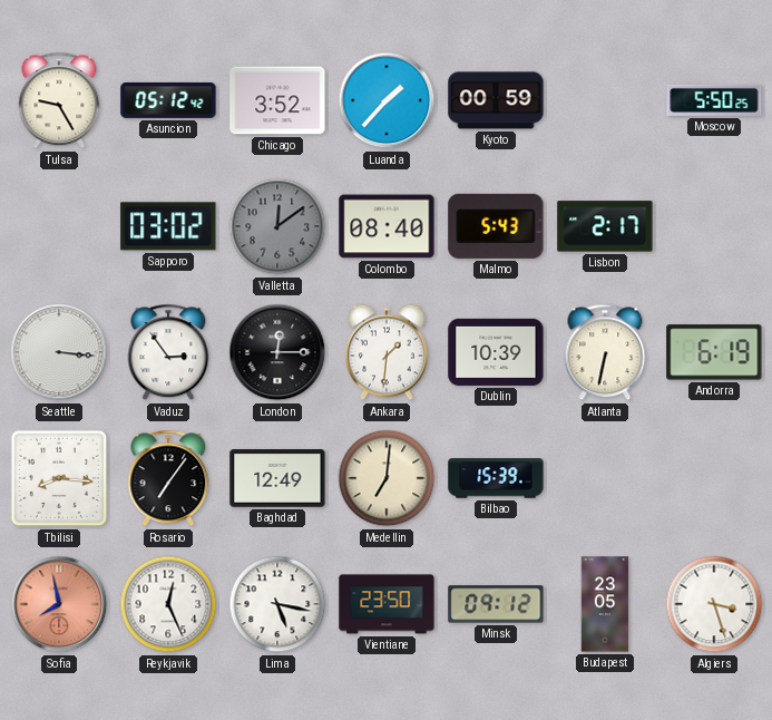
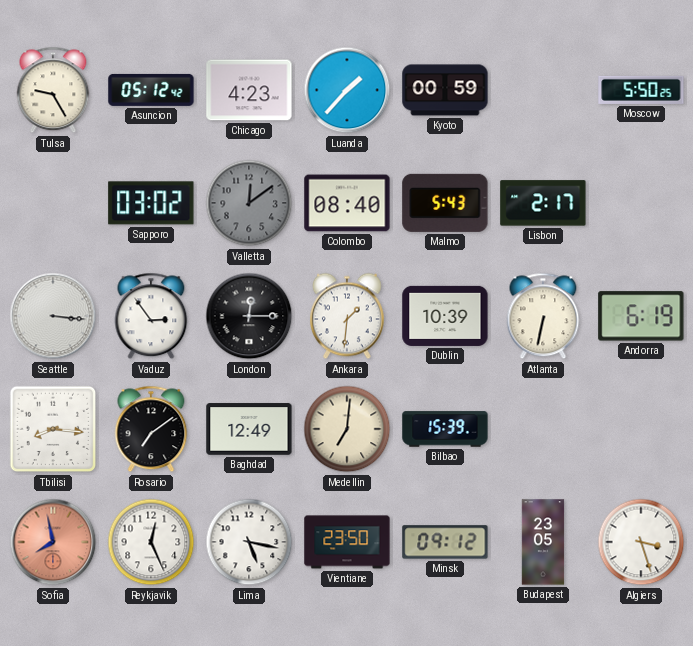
Chicago: 3:52 -> 4:23 (249, 90)
Rosario: 7:06 -> 7:09 (151, 429)
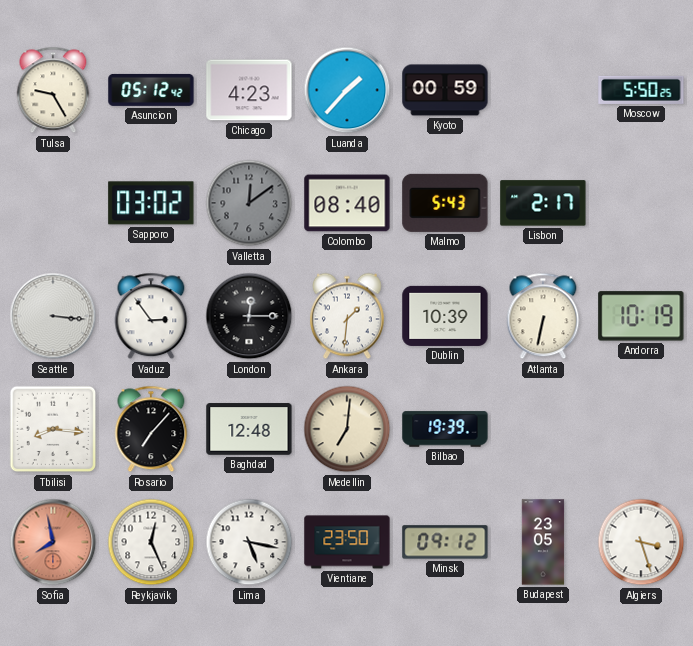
Andorra: 6:19 -> 10:19 (641, 316)
Rosario: 7:09 -> 7:07 (151, 429)
Baghdad: 12:49 -> 12:48 (249, 429)
Bilbao: 15:39 -> 19:39 (445, 429)
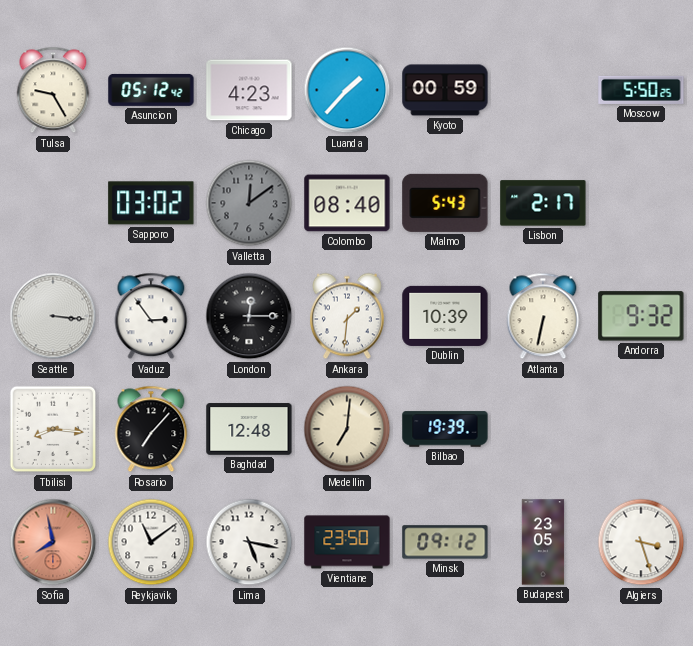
Andorra: 10:19 -> 9:32 (641, 316)
Reykjavik: 12:26 -> 11:09 (151, 542)
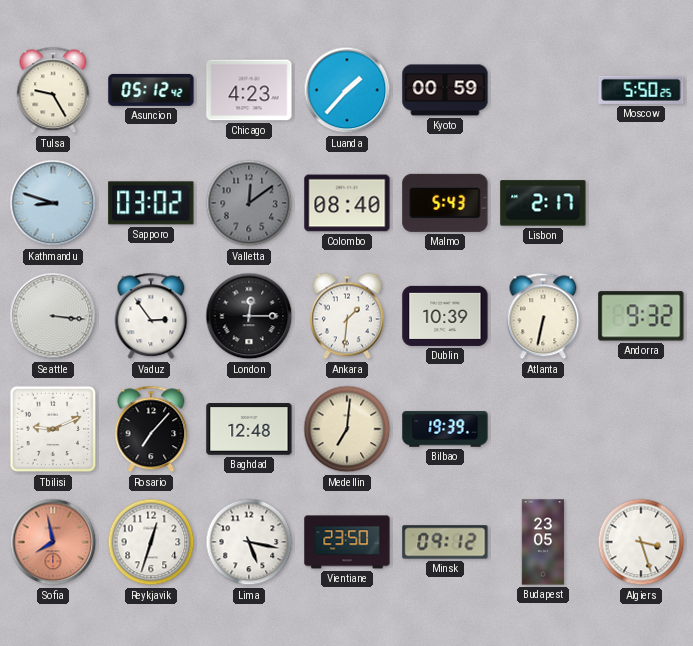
Kathmandu: none -> 8:48 (53, 203)
Tbilisi: 8:16 -> 9:11 (53, 429)
Reykjavik: 11:09 -> 12:33 (151, 542)
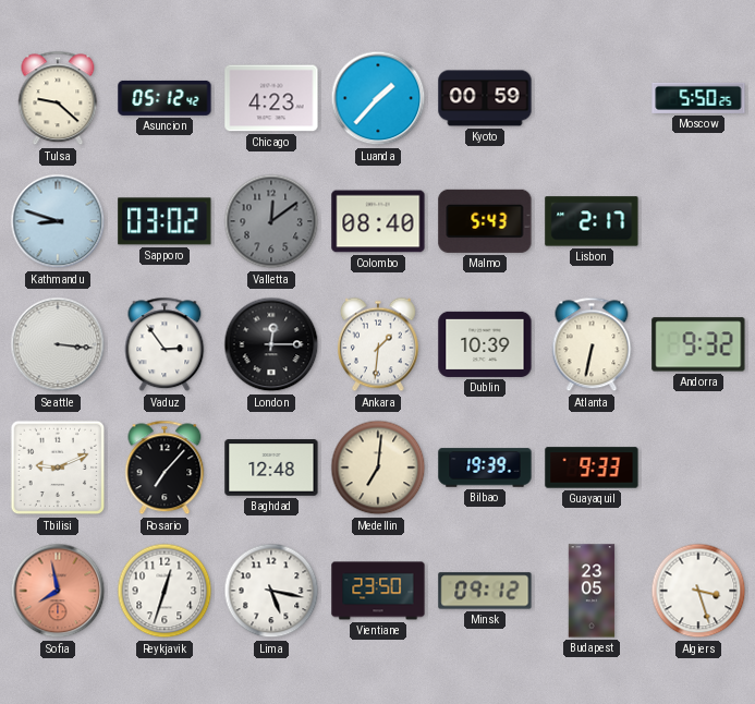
Tulsa: 9:25 -> 9:22 (58, 98)
Guayaquil: none -> 9:33 (592, 468)
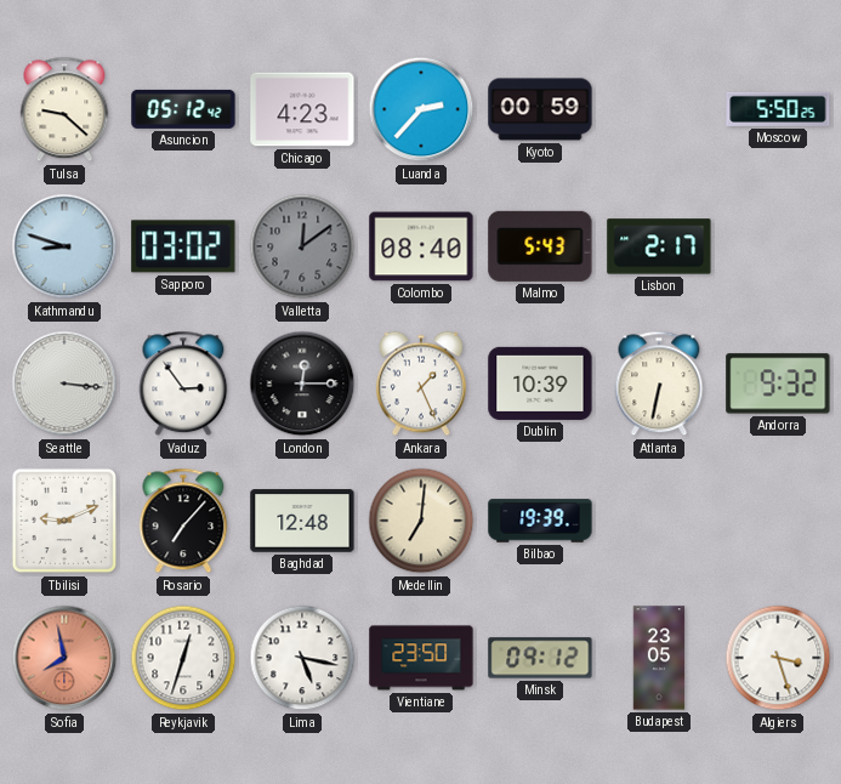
Luanda: 1:37 -> 2:37 (421, 109)
Ankara: 1:31 -> 1:26 (421, 384)
Guayaquil: 9:33 -> none (592, 468)
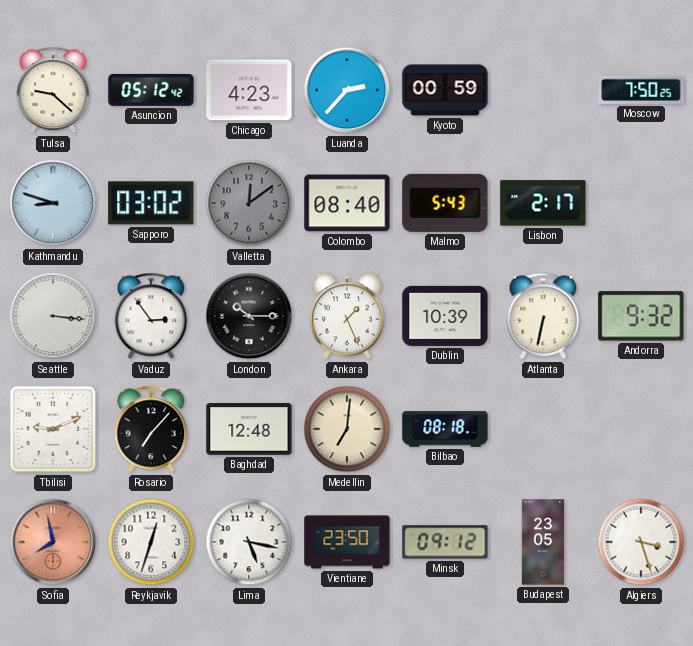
Moscow: 5:50 -> 7:50 (641, 90)
London: 12:15 -> 10:15 (249, 316)
Bilbao: 19:39 -> 08:18 (445, 429)
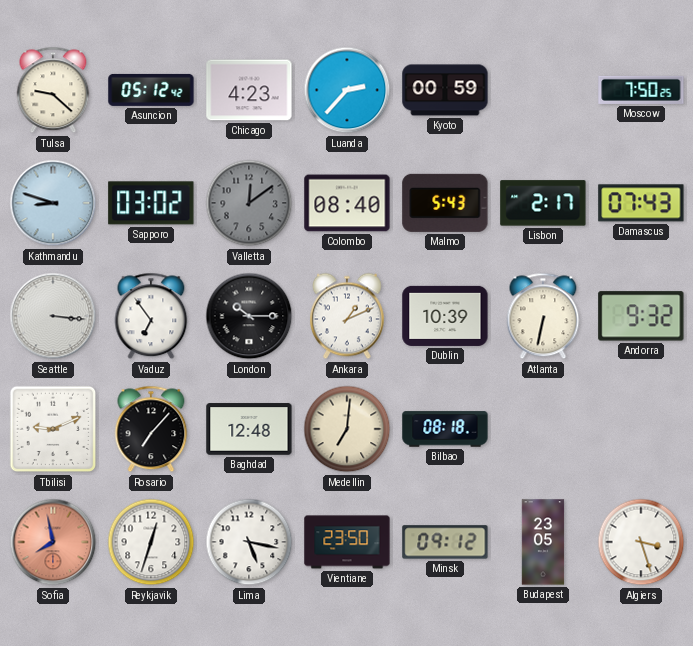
Damascus: none -> 07:43 (641, 203)
Vaduz: 2:54 -> 6:54 (151, 316)
Ankara: 1:26 -> 1:11 (347, 316)
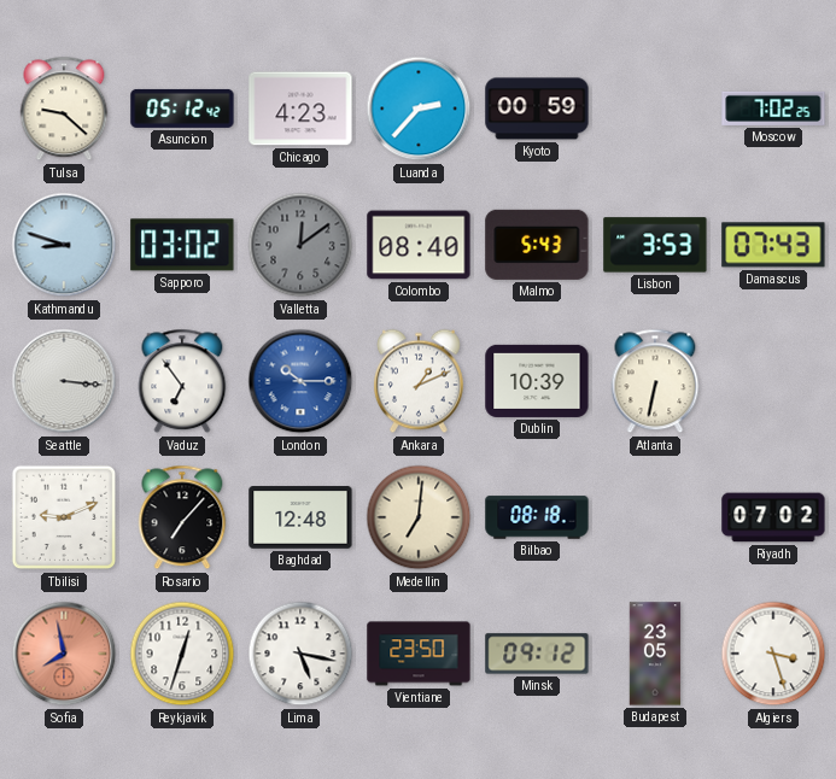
Moscow: 7:50 -> 7:02 (773, 109)
Lisbon: 2:17 -> 3:53 (655, 245)
London dial: black -> blue (300, 381)
Andorra: 9:32 -> none (641, 316)
Riyadh: none -> 07:02 (773, 517)
